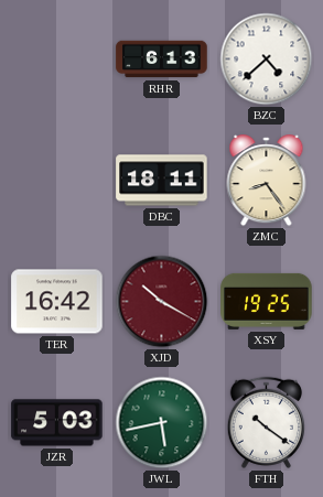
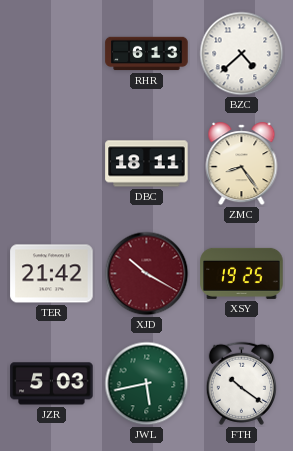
TER: 16:42 -> 21:42 (52, 274)
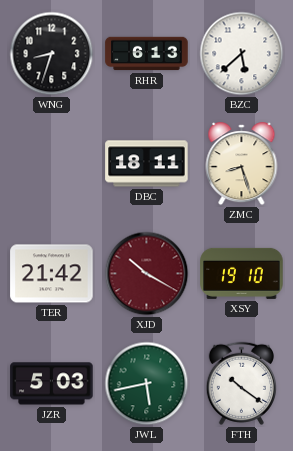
WNG: none -> 8:33 (52, 54)
BZC: 4:38 -> 5:38 (242, 54)
ZMC: 8:24 -> 8:27 (242, 164)
XSY: 19:25 -> 19:10 (242, 273)
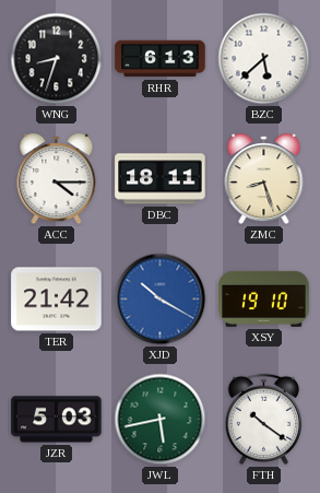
ACC: none -> 4:15 (57, 179)
XJD dial: burgundy -> blue (161, 300)
